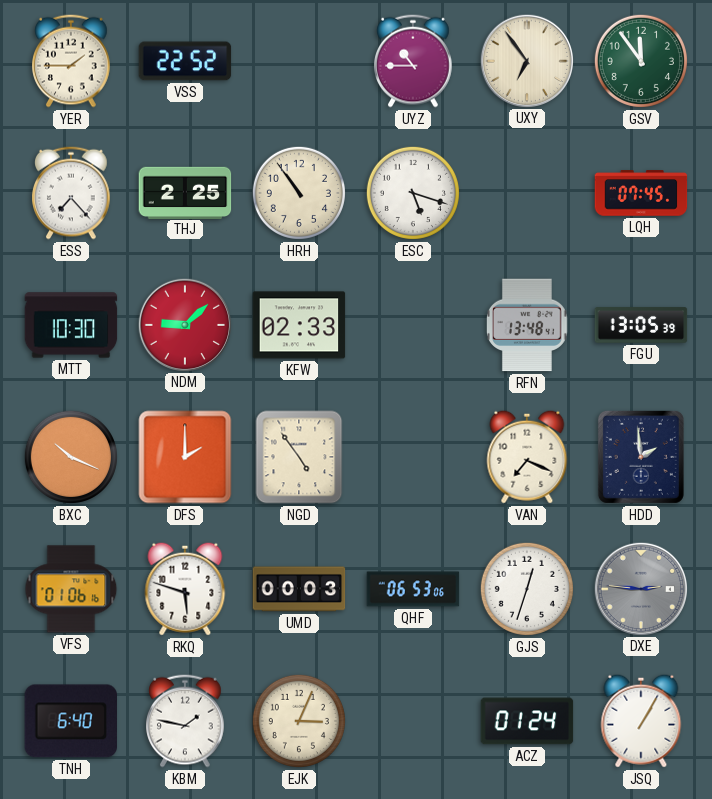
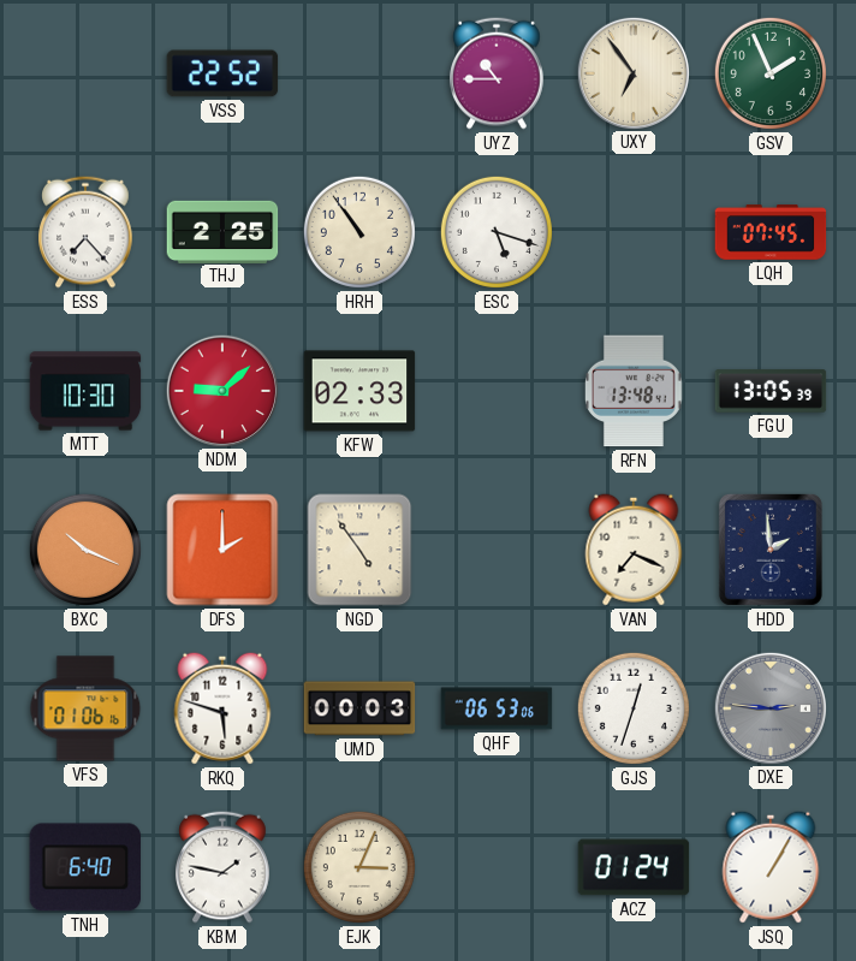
YER: 1:45 -> none (72, 61)
GSV: 11:54 -> 1:56 (771, 73)
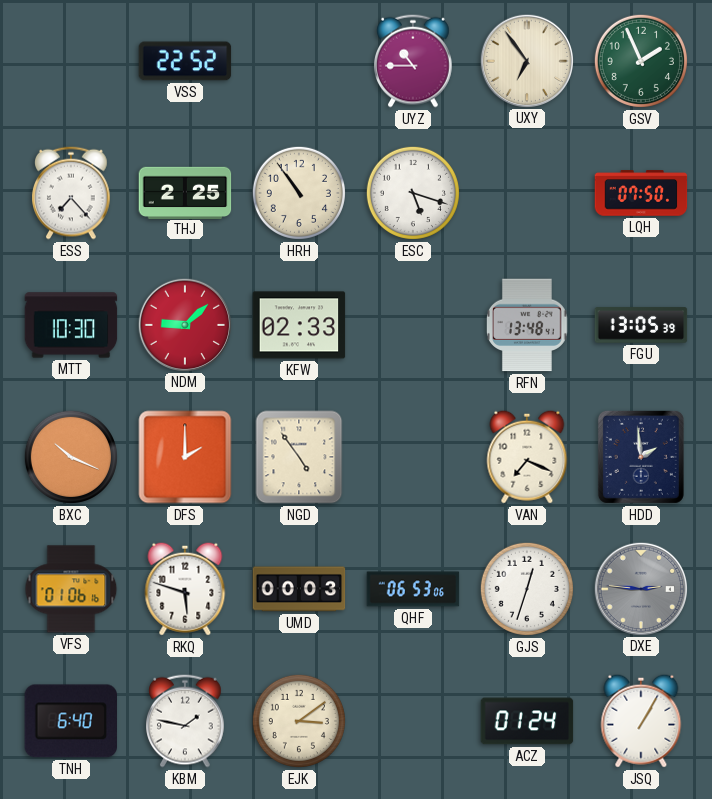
LQH: 07:45 -> 07:50 (641, 193)
EJK: 3:04 -> 3:09 (299, 721)
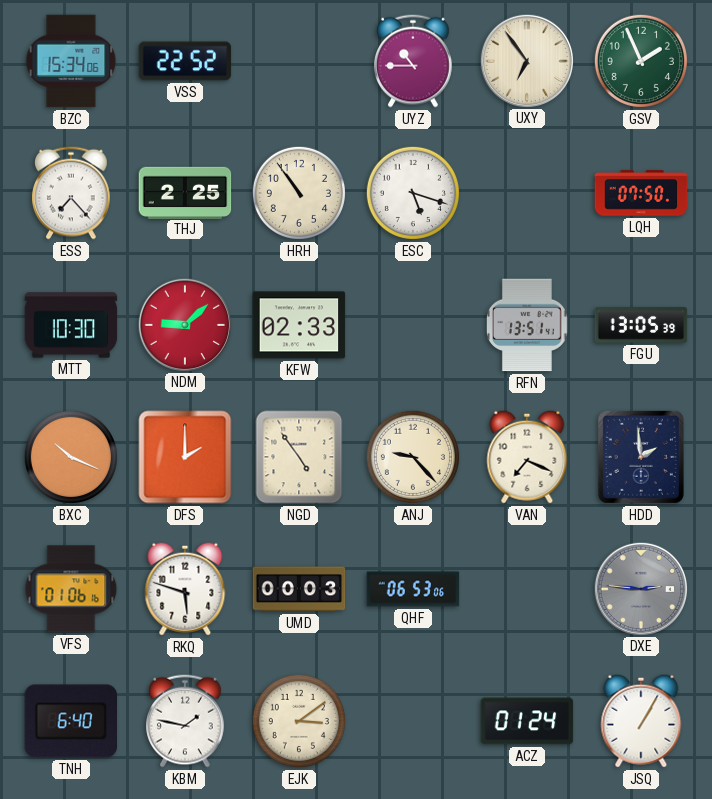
BZC: none -> 15:34 (71, 61)
RFN: 13:48 -> 13:51 (528, 325)
ANJ: none -> 9:23 (413, 457)
GJS: 12:33 -> none (527, 589)
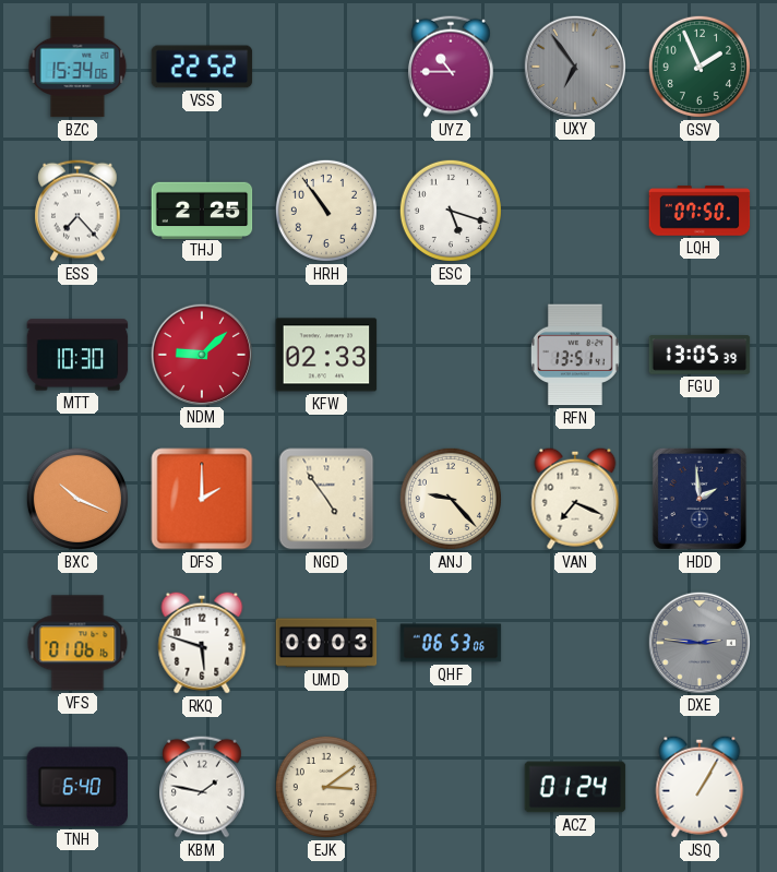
UXY dial: cream -> grey (574, 65)
